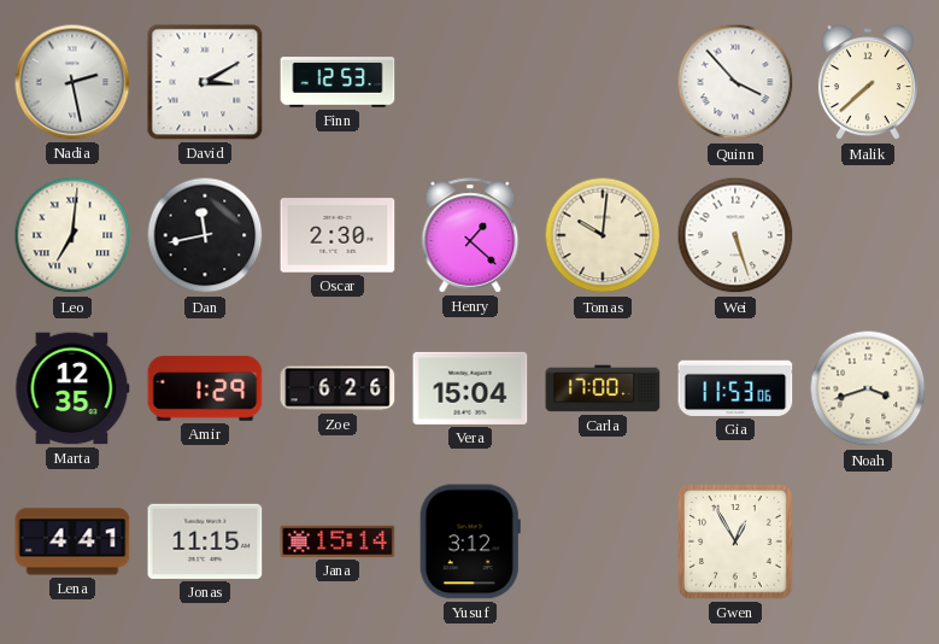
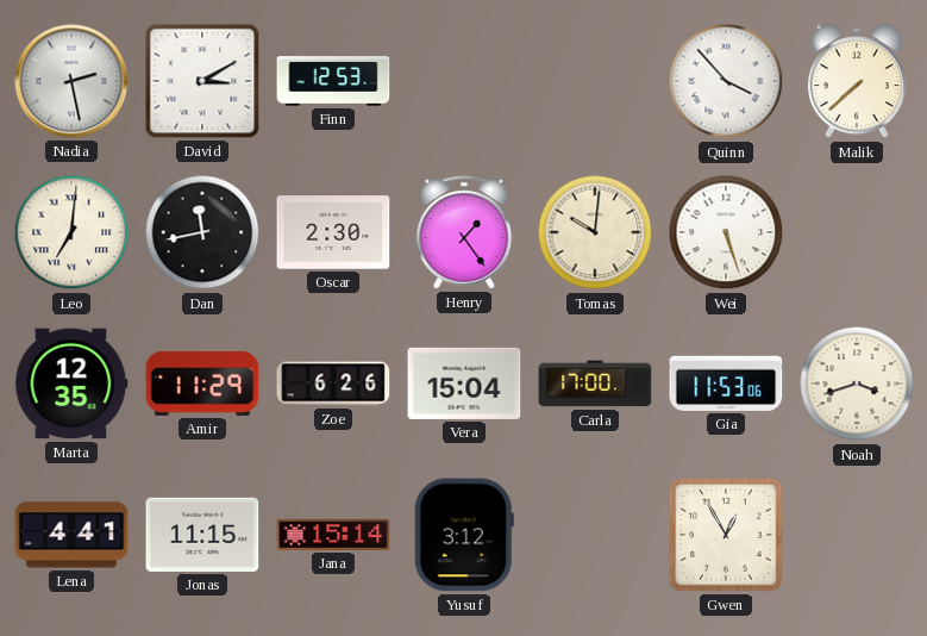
Henry: 1:22 -> 1:24 (464, 232)
Amir: 1:29 -> 11:29 (202, 384)
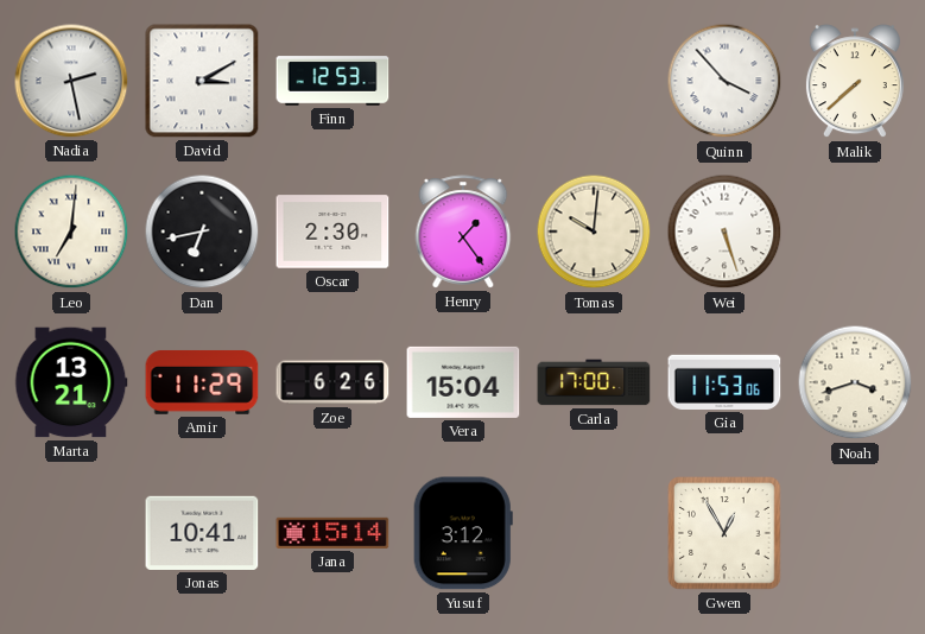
Dan: 11:43 -> 6:43 (202, 232)
Marta: 12:35 -> 13:21 (71, 382)
Lena: 4:41 -> none (71, 535)
Jonas: 11:15 -> 10:41 (202, 533)
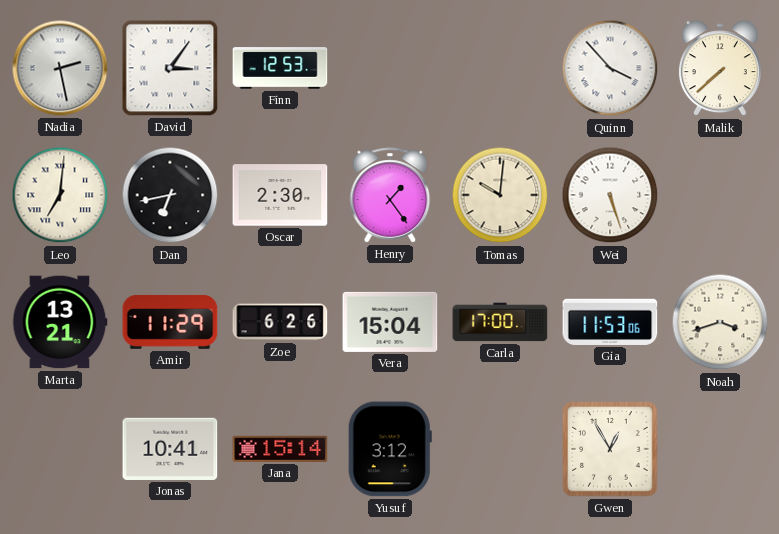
David: 3:10 -> 3:06 (170, 68)
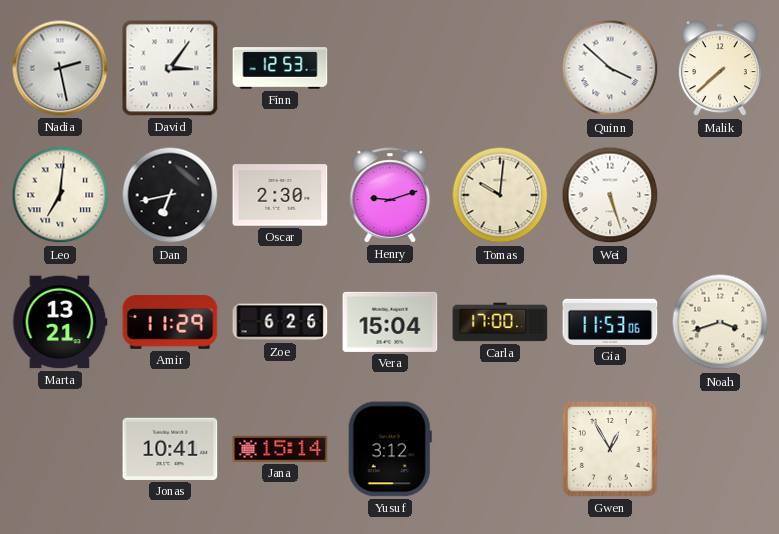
Quinn: 3:53 -> 3:52 (610, 68)
Henry: 1:24 -> 9:12 (390, 195)
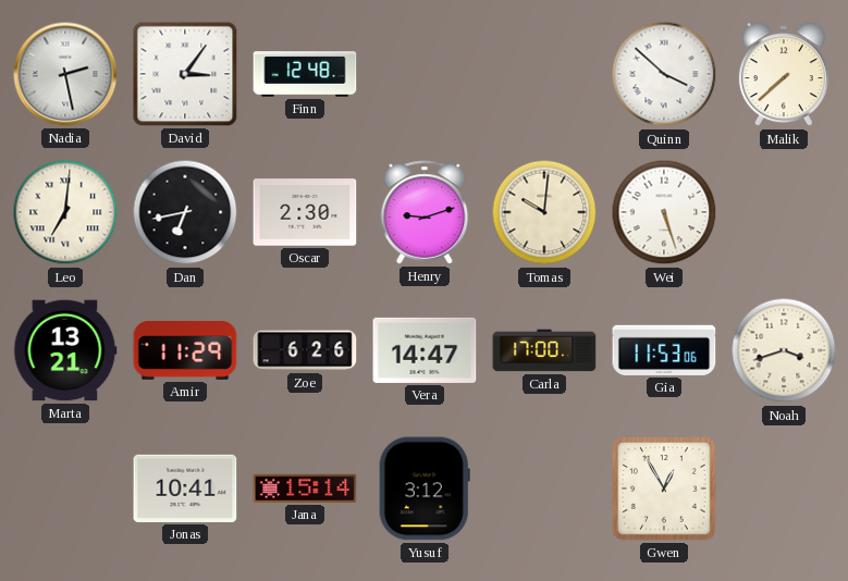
Finn: 12:53 -> 12:48 (305, 74)
Vera: 15:04 -> 14:47 (425, 350)
